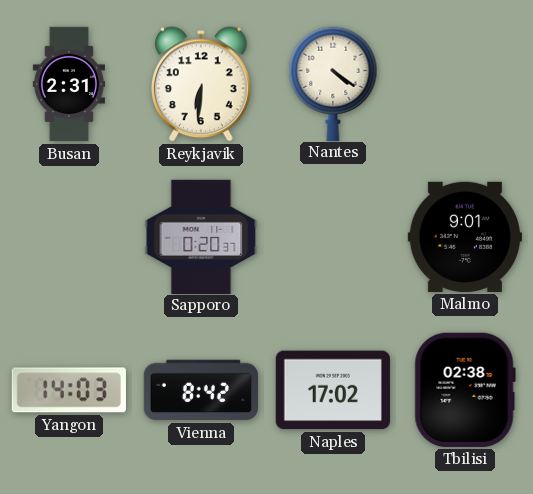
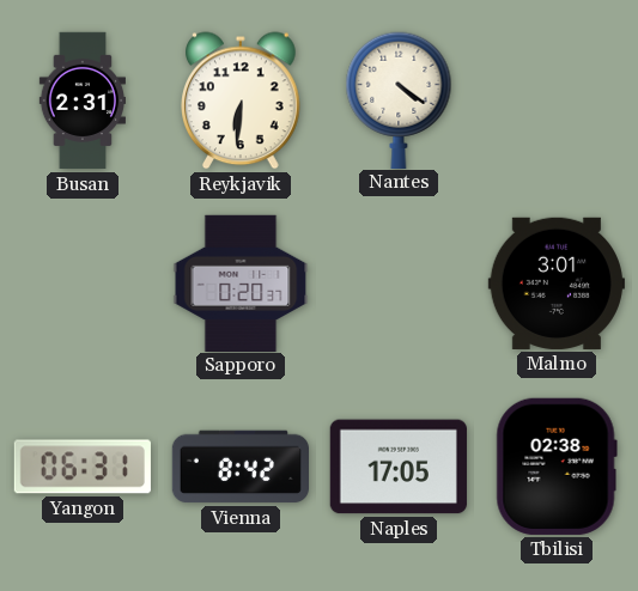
Malmo: 9:01 -> 3:01 (557, 284)
Yangon: 14:03 -> 06:31 (83, 467)
Naples: 17:02 -> 17:05 (399, 467)
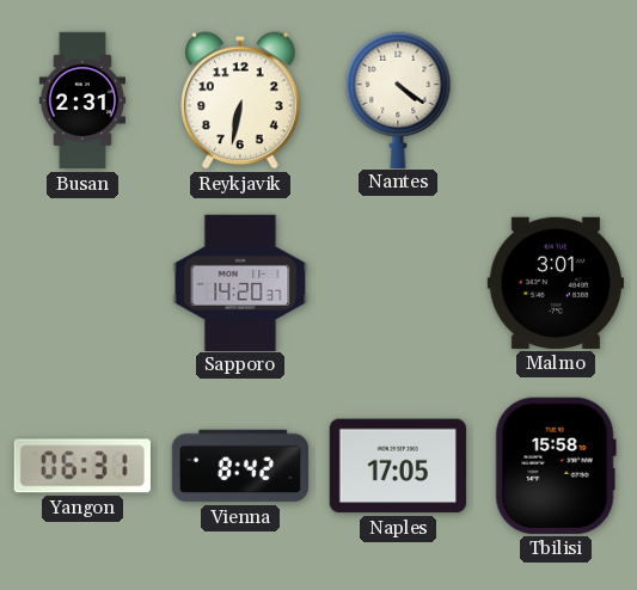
Reykjavik: 6:31 -> 6:32 (241, 100)
Sapporo: 0:20 -> 14:20 (240, 282)
Tbilisi: 02:38 -> 15:58 (556, 466)
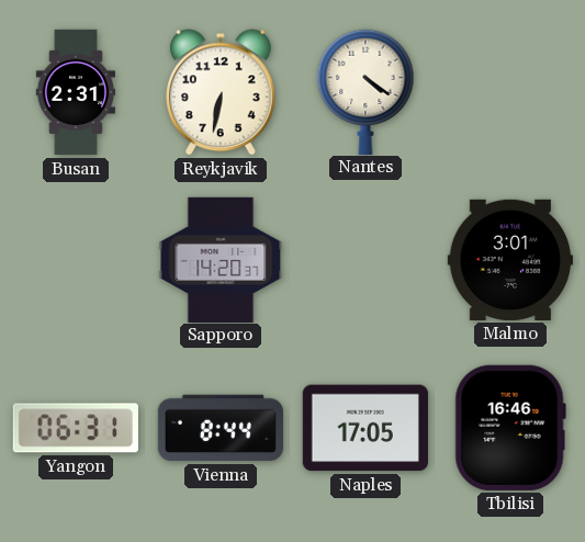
Vienna: 8:42 -> 8:44 (220, 428)
Tbilisi: 15:58 -> 16:46 (510, 428)
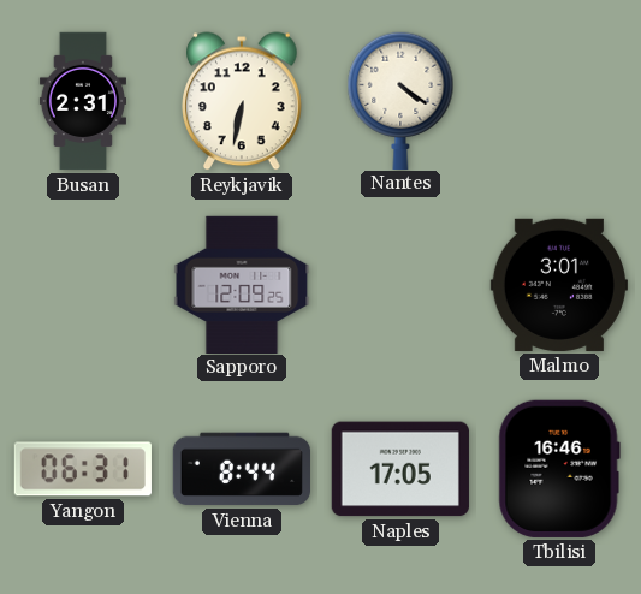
Sapporo: 14:20 -> 12:09 (242, 284)
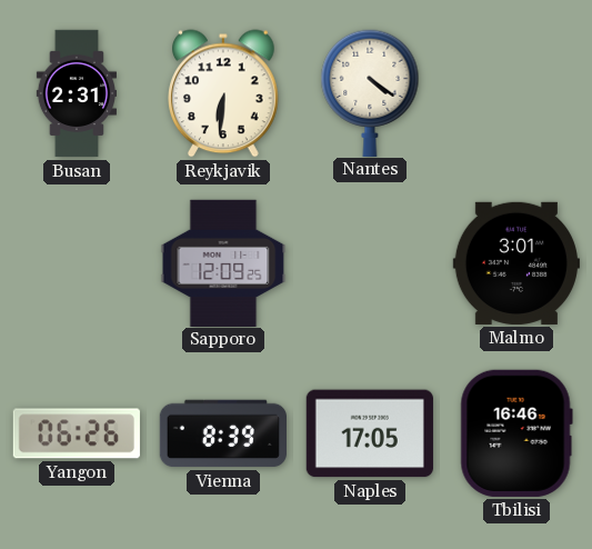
Reykjavik: 6:32 -> 6:31 (224, 93)
Yangon: 06:31 -> 06:26 (77, 433)
Vienna: 8:44 -> 8:39 (222, 433)
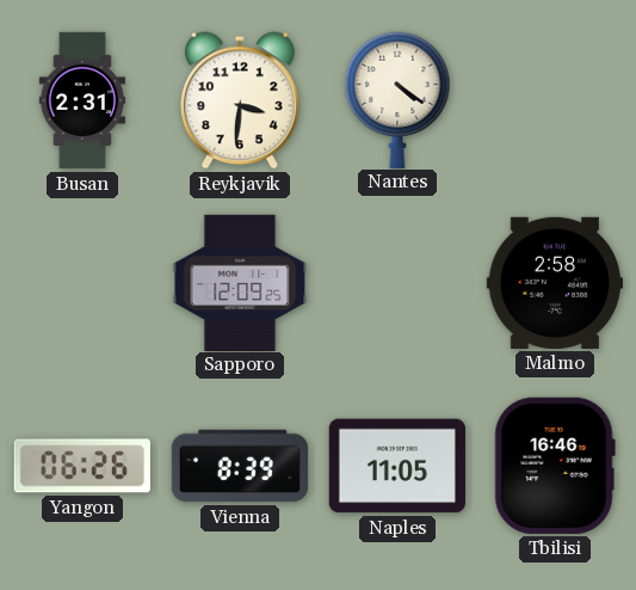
Reykjavik: 6:31 -> 3:31 (241, 100)
Malmo: 3:01 -> 2:58 (555, 283)
Naples: 17:05 -> 11:05 (397, 466)
